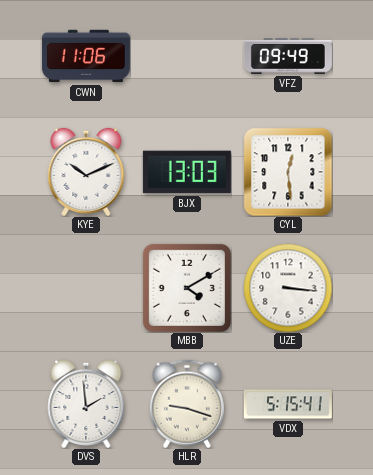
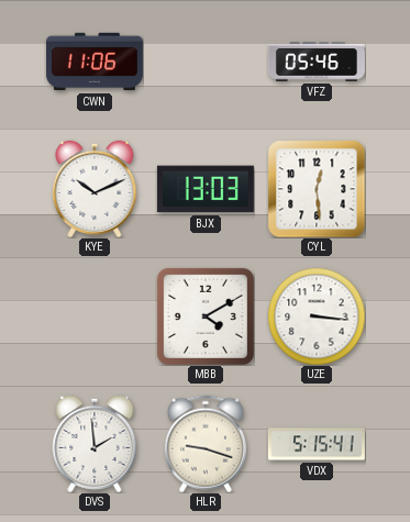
VFZ: 09:49 -> 05:46 (317, 62)
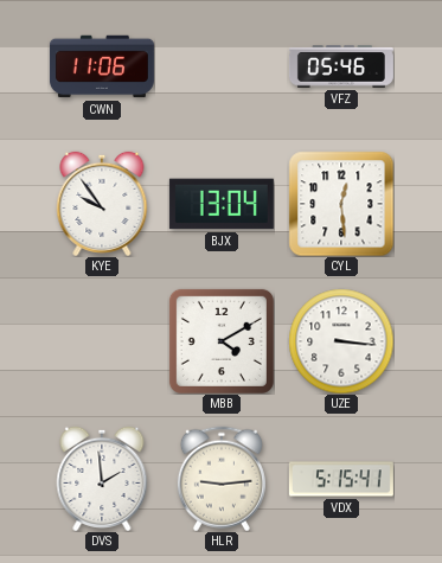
KYE: 10:11 -> 9:54 (102, 204)
BJX: 13:03 -> 13:04 (222, 204)
HLR: 9:18 -> 9:14 (222, 479)
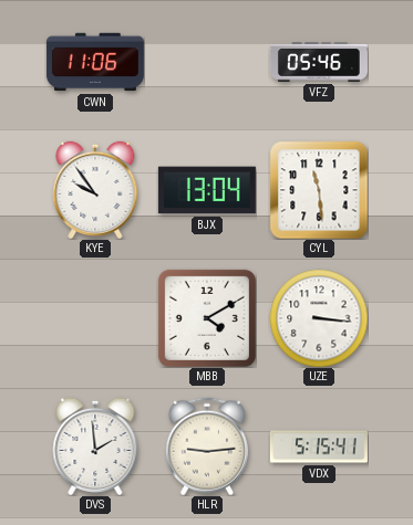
CYL: 12:29 -> 11:29 (319, 190)
